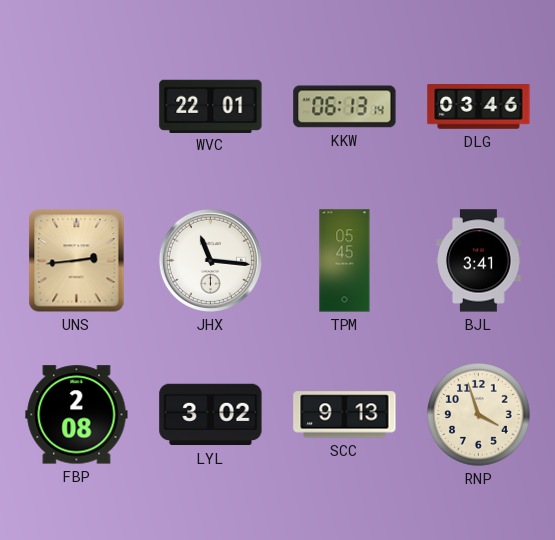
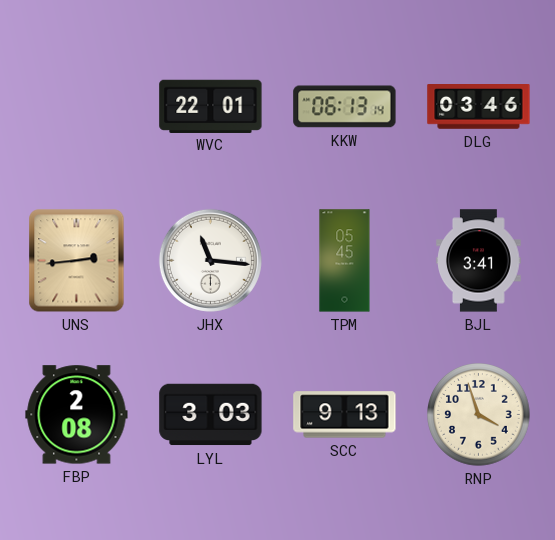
LYL: 3:02 -> 3:03 (211, 415)
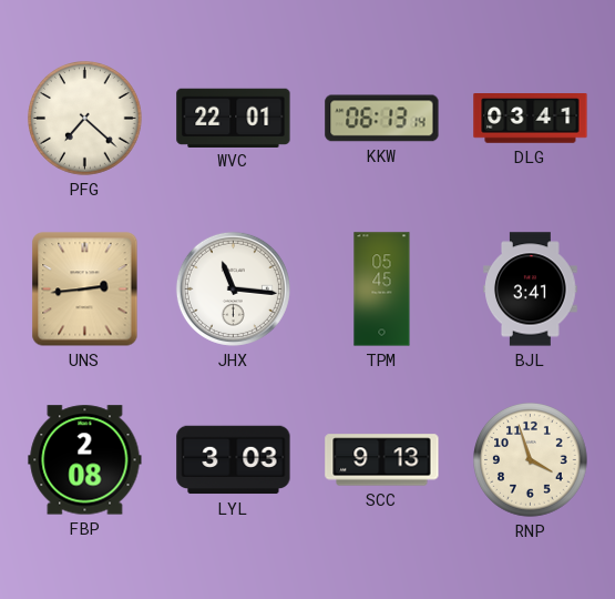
PFG: none -> 7:22 (85, 119)
DLG: 03:46 -> 03:41 (531, 119)
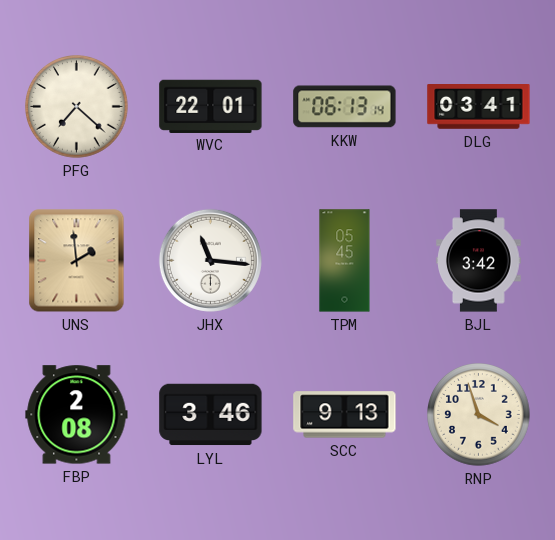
UNS: 2:44 -> 1:59 (77, 261)
BJL: 3:41 -> 3:42 (479, 261)
LYL: 3:03 -> 3:46 (211, 415)
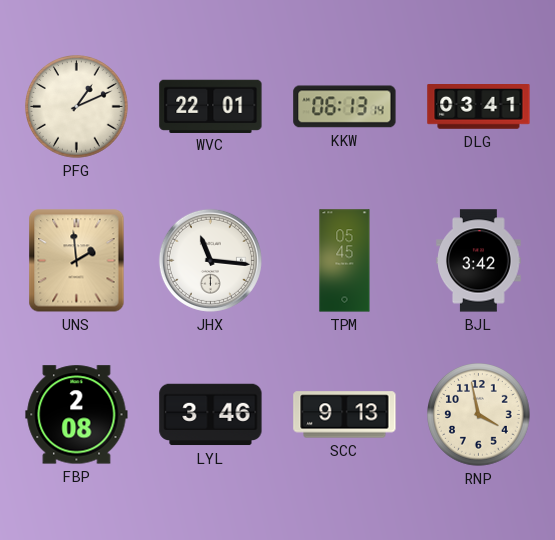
PFG: 7:22 -> 1:11 (77, 107)
RNP: 3:57 -> 3:58 (479, 415)
